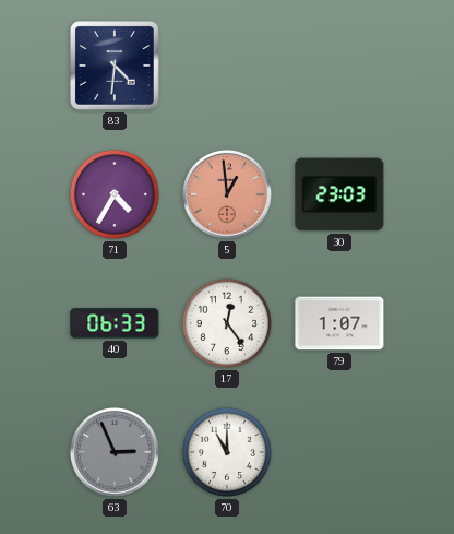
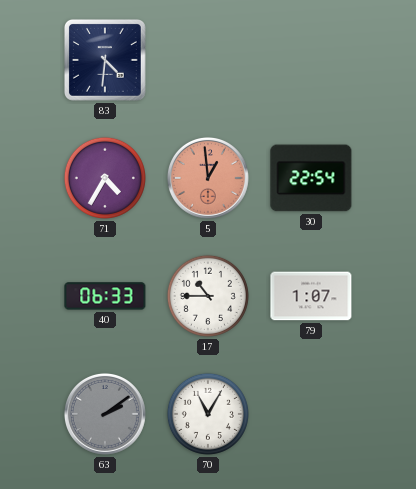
30: 23:03 -> 22:54 (311, 178)
17: 12:24 -> 10:45 (208, 296)
63: 2:56 -> 2:09 (105, 414)
70: 11:00 -> 11:05 (208, 414)
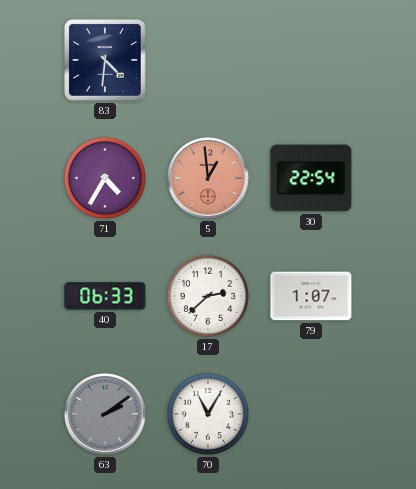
17: 10:45 -> 2:38 (208, 296)
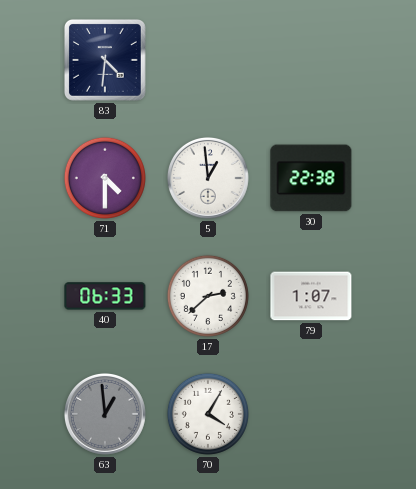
71: 4:35 -> 4:30 (105, 178)
5 dial: salmon -> white (208, 178)
30: 22:54 -> 22:38 (311, 178)
63: 2:09 -> 12:59 (105, 414)
70: 11:05 -> 4:05 (208, 414)
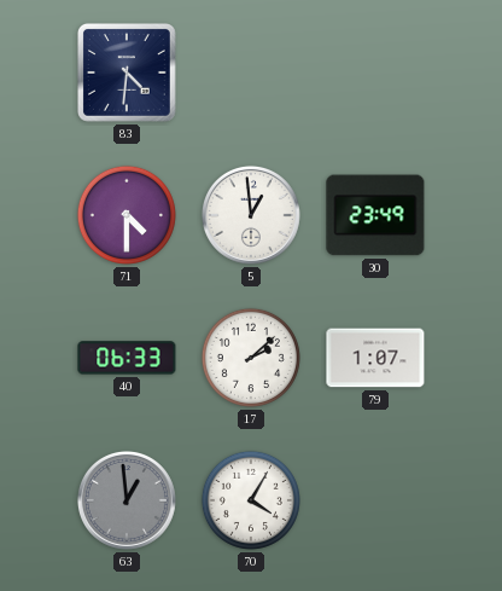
30: 22:38 -> 23:49 (375, 215)
17: 2:38 -> 2:08 (251, 358)
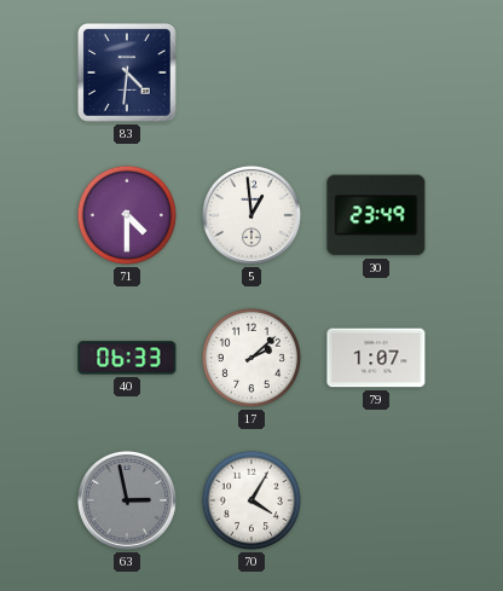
63: 12:59 -> 2:58 (127, 500)
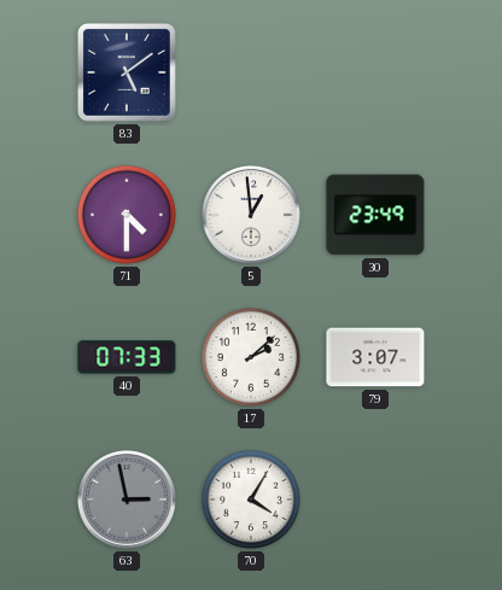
83: 4:31 -> 5:09 (127, 72)
40: 06:33 -> 07:33 (127, 357)
79: 1:07 -> 3:07 (375, 357)
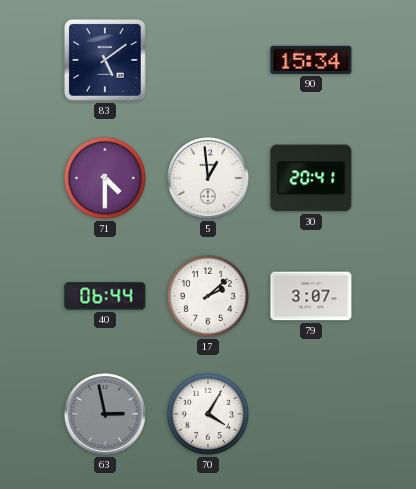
90: none -> 15:34 (311, 60)
30: 23:49 -> 20:41 (311, 178)
40: 07:33 -> 06:44 (105, 296)
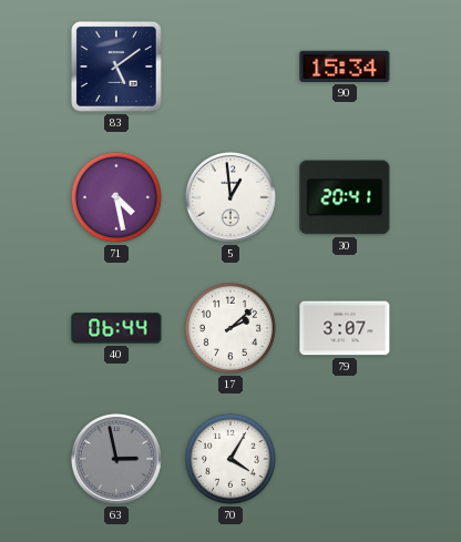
71: 4:30 -> 4:28 (116, 197)
